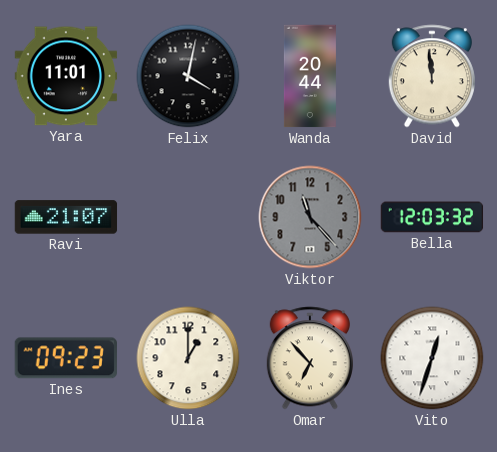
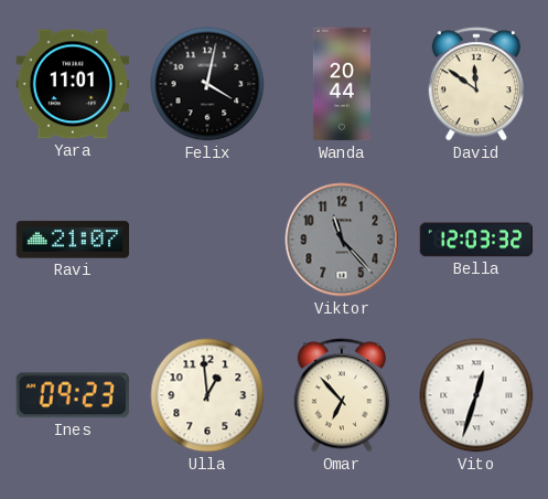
David: 11:59 -> 11:51 (476, 84)
Ulla: 1:00 -> 12:59 (207, 395)
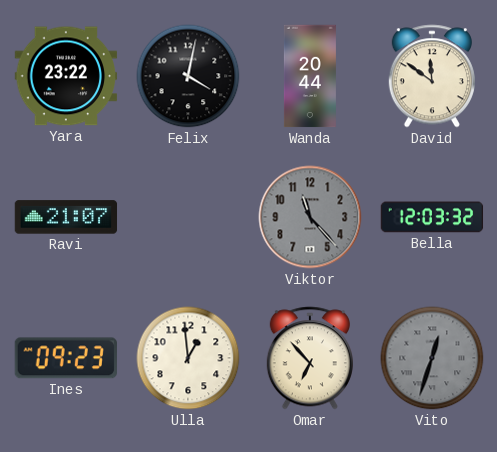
Yara: 11:01 -> 23:22 (66, 76)
Vito dial: white -> grey (432, 358)
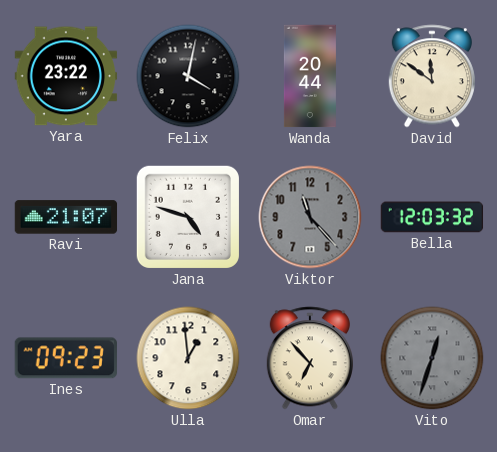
Jana: none -> 4:48 (188, 217)
